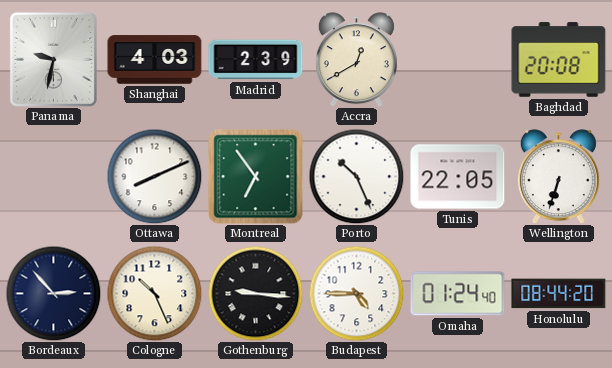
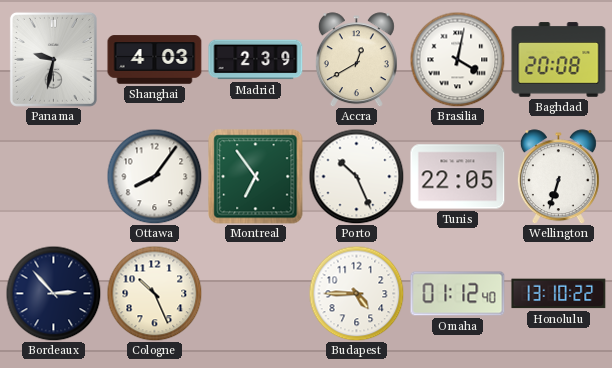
Brasilia: none -> 4:02 (457, 59)
Ottawa: 8:11 -> 8:06 (154, 176)
Gothenburg: 9:16 -> none (255, 293)
Omaha: 01:24 -> 01:12 (458, 294)
Honolulu: 08:44 -> 13:10 (559, 294)
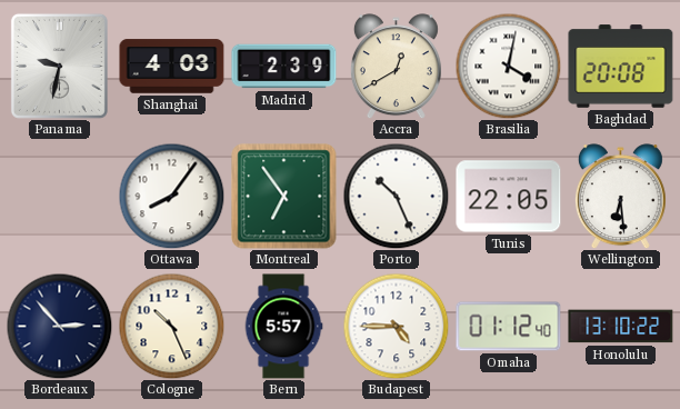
Wellington: 6:33 -> 6:29 (620, 197)
Bern: none -> 5:57 (283, 327)
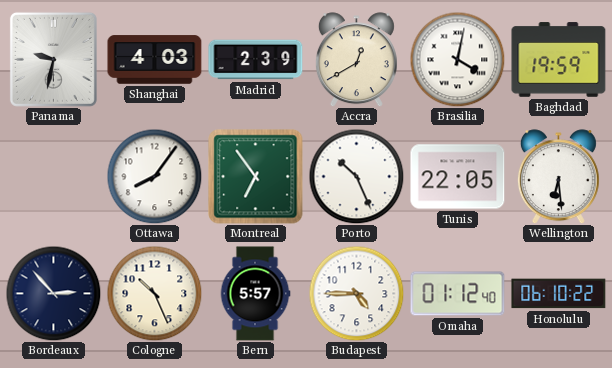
Baghdad: 20:08 -> 19:59 (559, 60)
Honolulu: 13:10 -> 06:10 (559, 294)
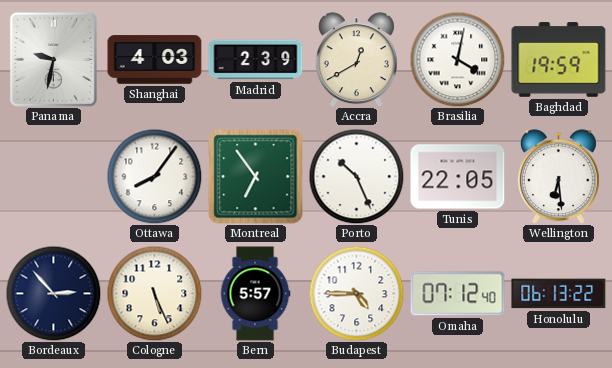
Cologne: 10:26 -> 5:26 (154, 293)
Omaha: 01:12 -> 07:12 (458, 294)
Honolulu: 06:10 -> 06:13 (559, 294)
